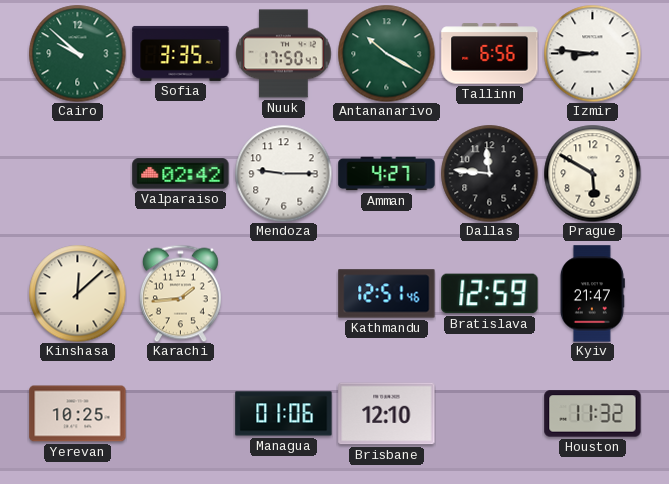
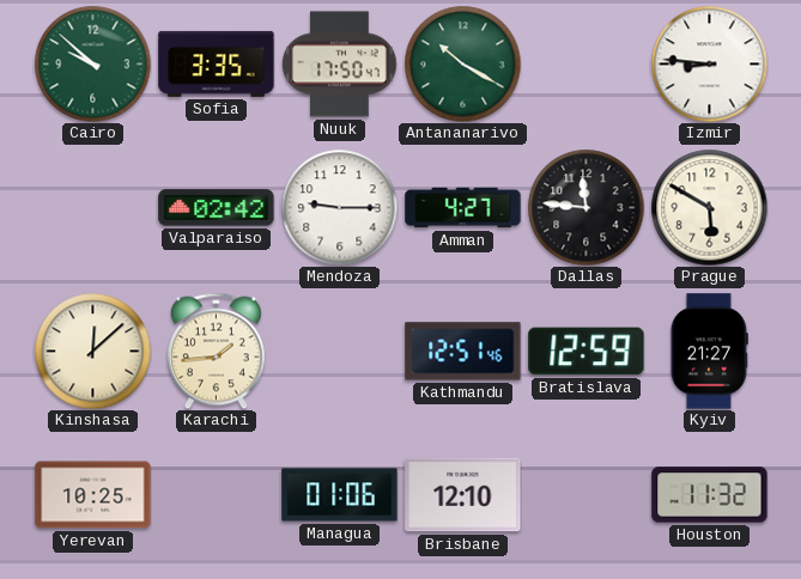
Tallinn: 6:56 -> none (490, 54)
Kyiv: 21:47 -> 21:27 (709, 352)
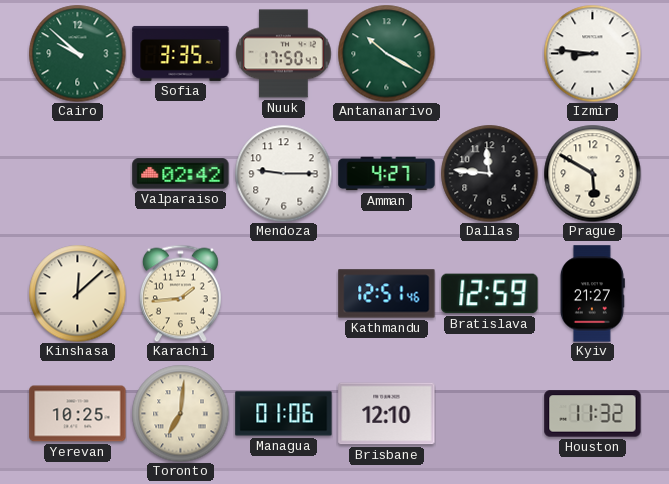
Toronto: none -> 7:01 (180, 413)
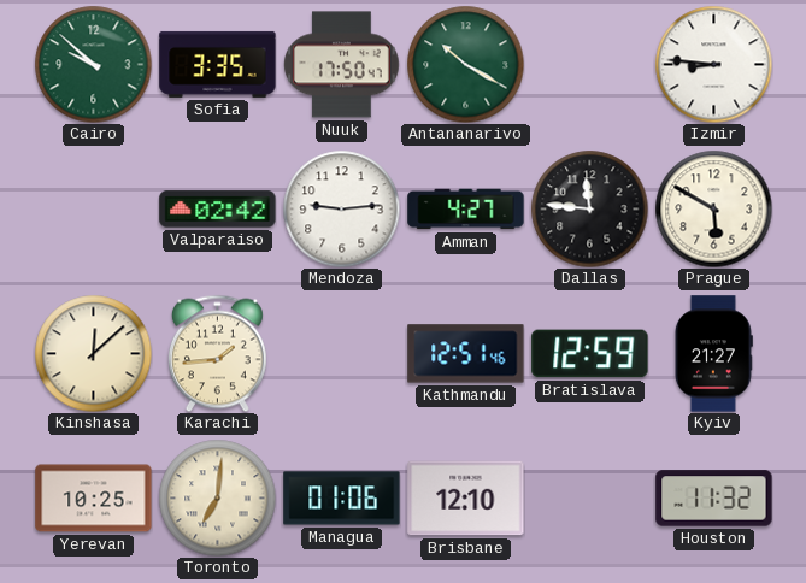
Mendoza: 9:15 -> 9:14 (341, 208)
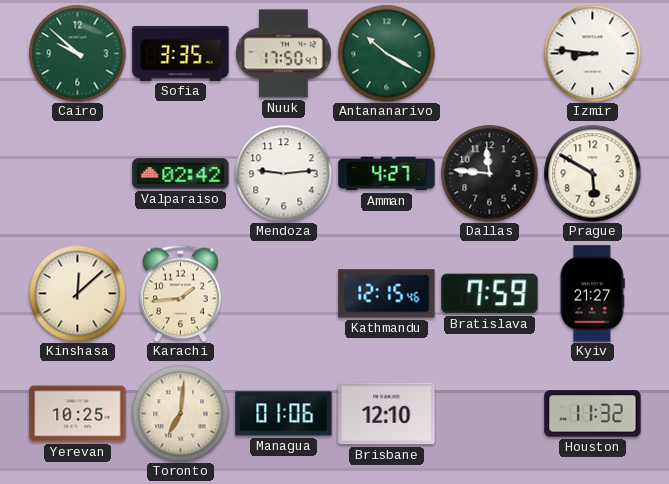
Kathmandu: 12:51 -> 12:15 (387, 294)
Bratislava: 12:59 -> 7:59 (490, 294)
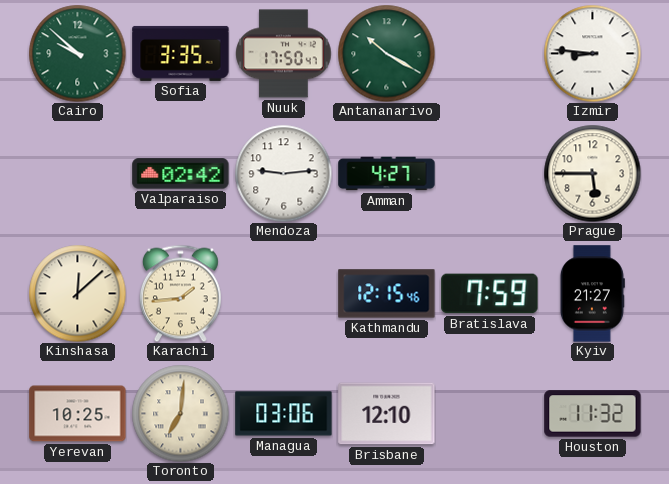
Dallas: 11:46 -> none (489, 173)
Prague: 5:50 -> 5:45 (592, 173)
Managua: 01:06 -> 03:06 (284, 414)
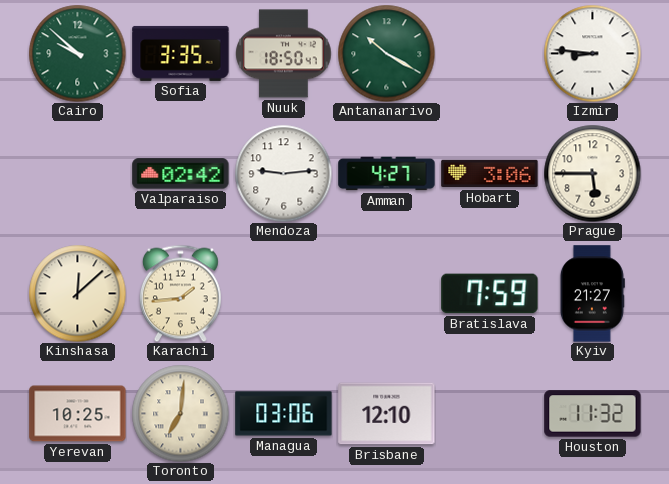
Nuuk: 17:50 -> 18:50 (284, 54)
Hobart: none -> 3:06 (490, 174)
Kathmandu: 12:15 -> none (387, 294)
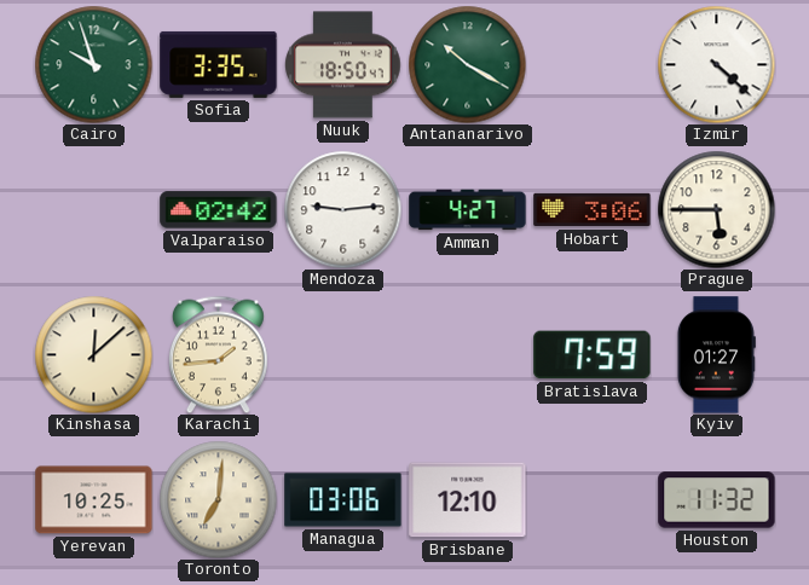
Cairo: 9:52 -> 9:57 (93, 64)
Izmir: 8:46 -> 4:22 (716, 64)
Kyiv: 21:27 -> 01:27 (716, 355)
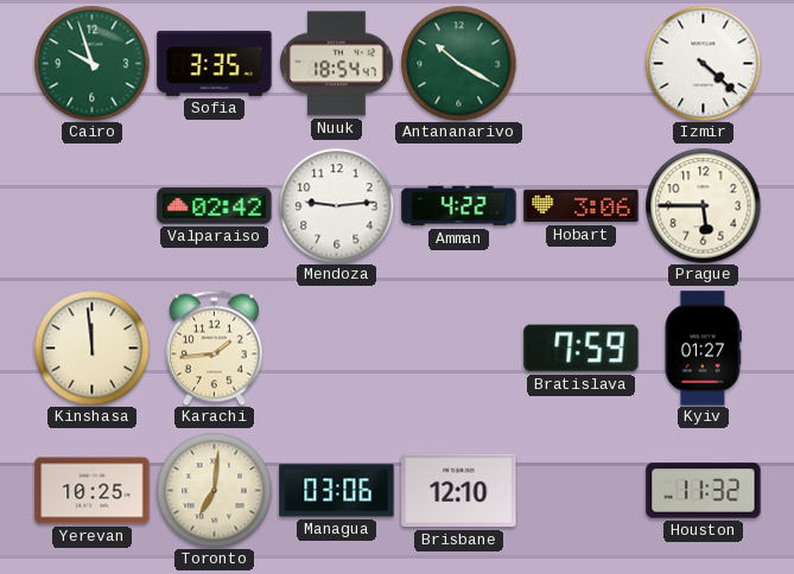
Nuuk: 18:50 -> 18:54 (337, 64)
Amman: 4:27 -> 4:22 (459, 206)
Kinshasa: 12:08 -> 11:59 (91, 347)
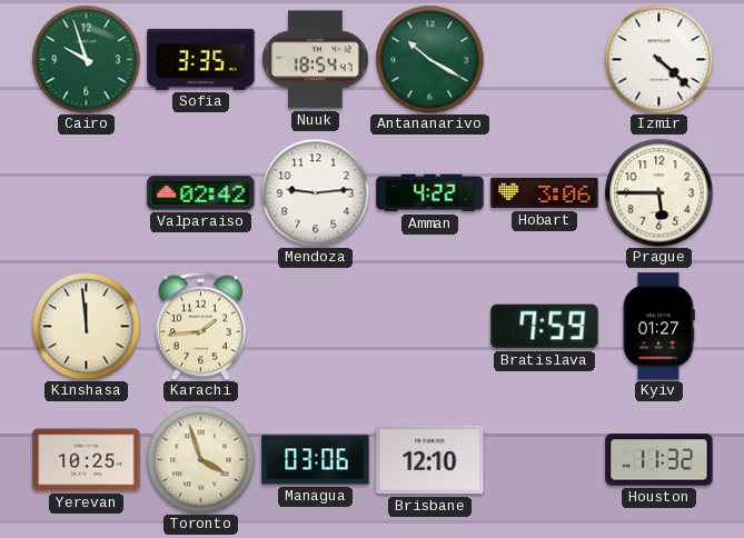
Toronto: 7:01 -> 3:57 (200, 459)
